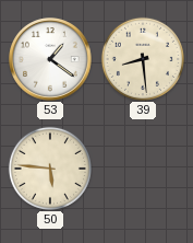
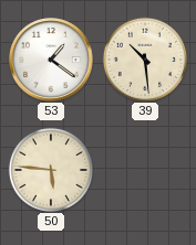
39: 8:29 -> 10:29 (145, 60)
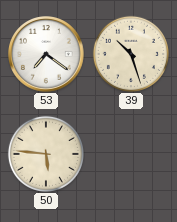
53: 1:21 -> 7:21 (47, 54)
39: 10:29 -> 10:27 (131, 54)
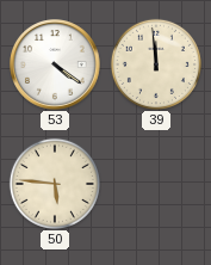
53: 7:21 -> 4:21 (56, 64)
39: 10:27 -> 11:59 (156, 64)
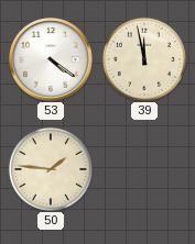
39: 11:59 -> 11:58 (144, 59)
50: 5:46 -> 1:46 (51, 169)
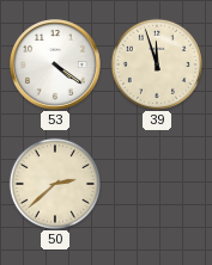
39: 11:58 -> 11:57 (157, 64)
50: 1:46 -> 2:38 (55, 184)
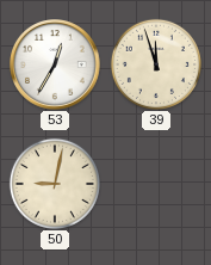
53: 4:21 -> 12:35 (56, 64)
50: 2:38 -> 9:02 (55, 184)
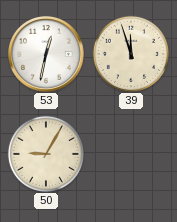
53: 12:35 -> 12:32 (47, 54)
50: 9:02 -> 9:05 (46, 154)
